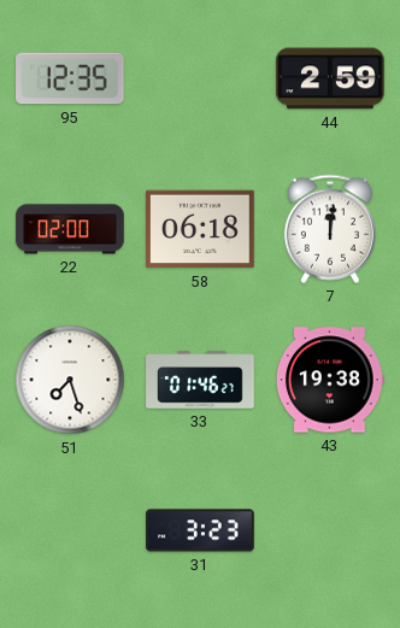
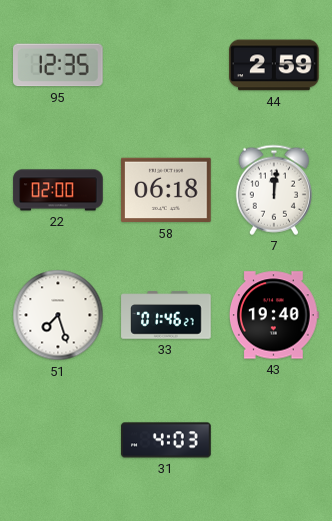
43: 19:38 -> 19:40 (274, 315)
31: 3:23 -> 4:03 (166, 440)
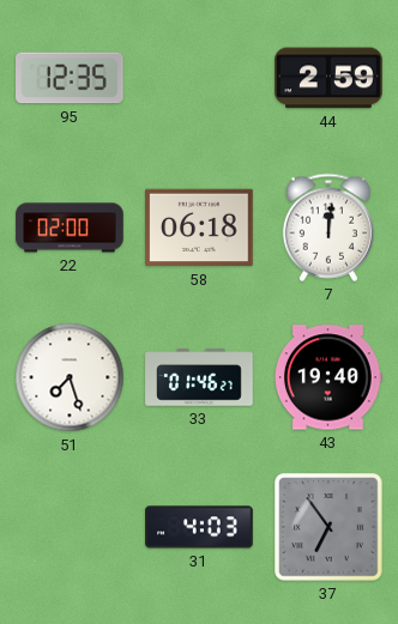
37: none -> 6:54 (328, 527)
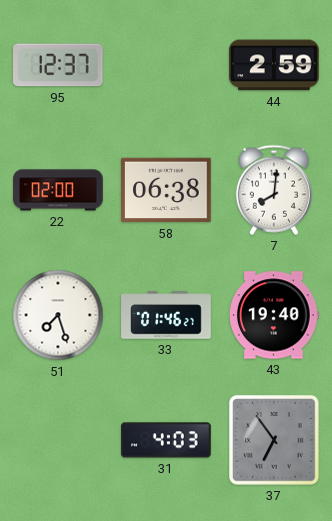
95: 12:35 -> 12:37 (59, 65)
58: 06:18 -> 06:38 (166, 190)
7: 12:01 -> 8:01 (274, 190)
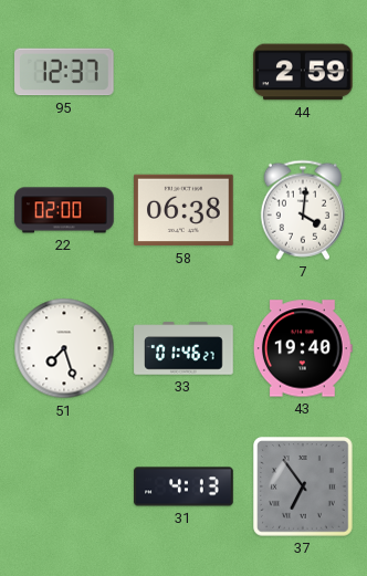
7: 8:01 -> 4:01 (303, 210)
31: 4:03 -> 4:13 (183, 486)
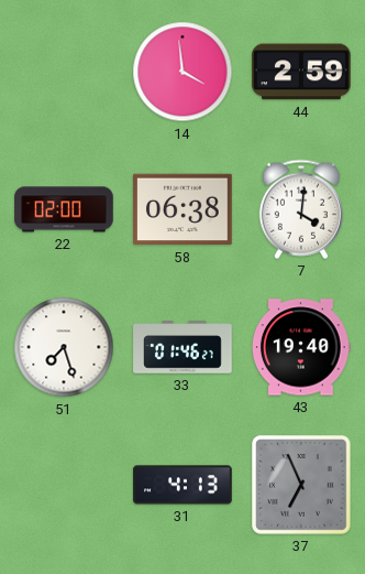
95: 12:37 -> none (65, 72)
14: none -> 3:59 (182, 72)
37: 6:54 -> 6:56 (301, 485)
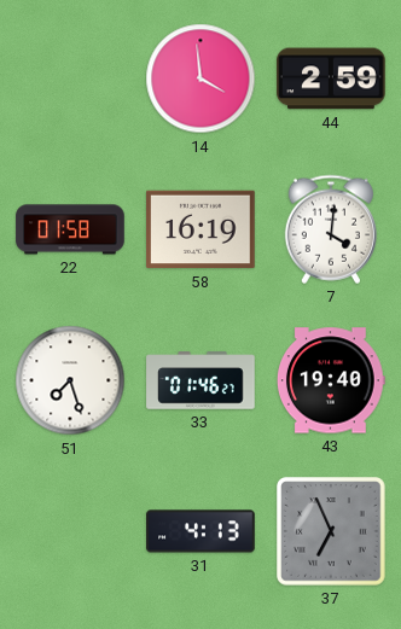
22: 02:00 -> 01:58 (70, 229)
58: 06:38 -> 16:19 (200, 229)
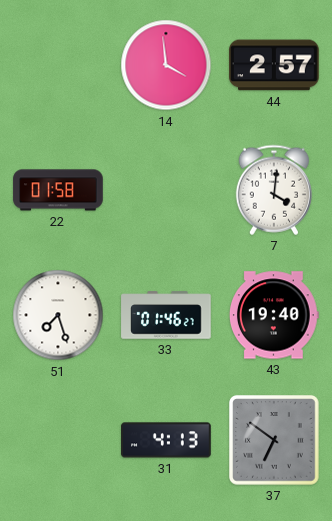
44: 2:59 -> 2:57 (274, 65)
58: 16:19 -> none (200, 229)
37: 6:56 -> 6:51 (274, 440)
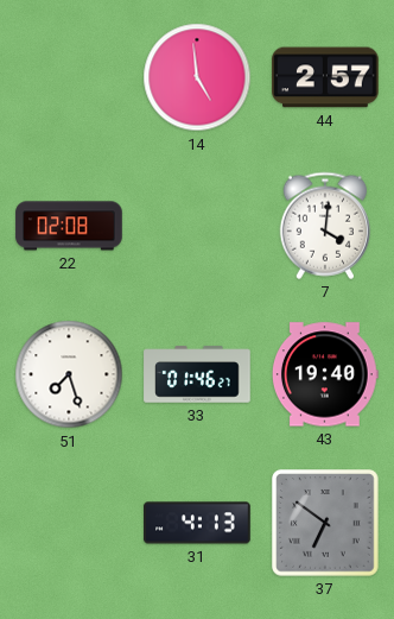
14: 3:59 -> 4:59 (197, 77)
22: 01:58 -> 02:08 (69, 226)
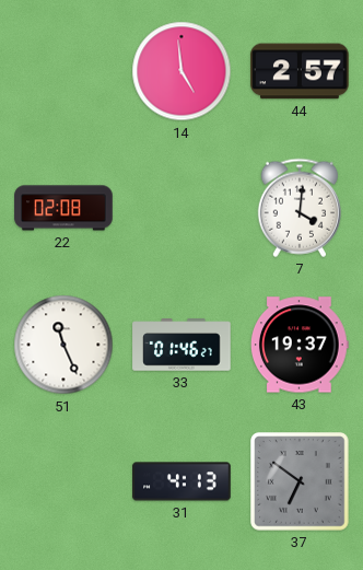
51: 7:27 -> 11:26 (63, 345)
43: 19:40 -> 19:37 (300, 345)
